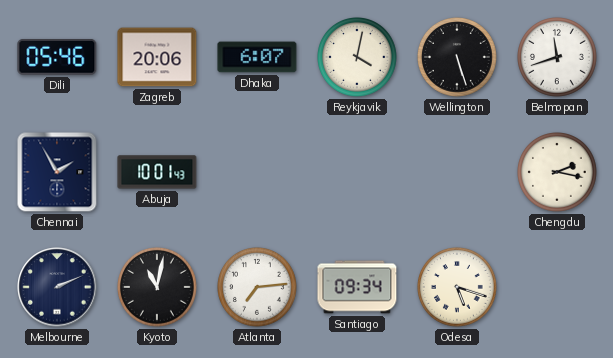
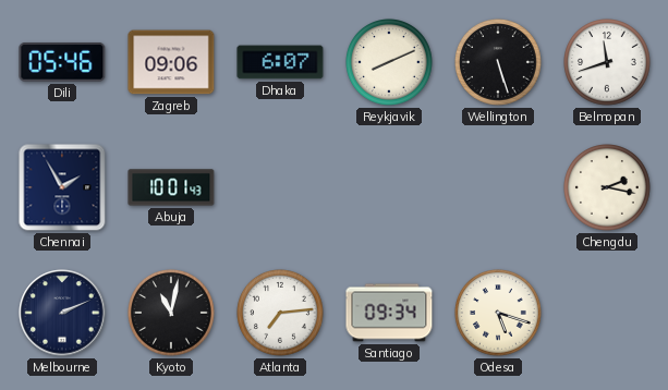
Zagreb: 20:06 -> 09:06 (171, 62)
Reykjavik: 4:02 -> 8:11 (390, 63)
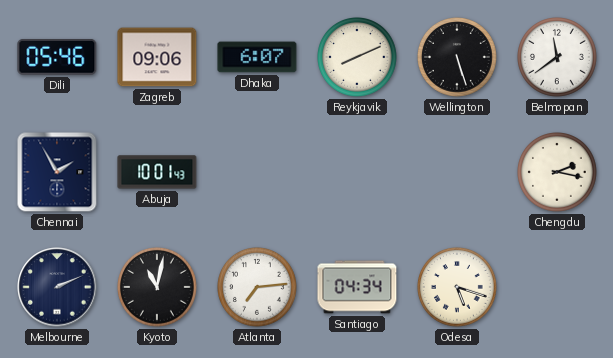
Belmopan: 11:42 -> 11:39 (558, 58)
Santiago: 09:34 -> 04:34 (357, 287)
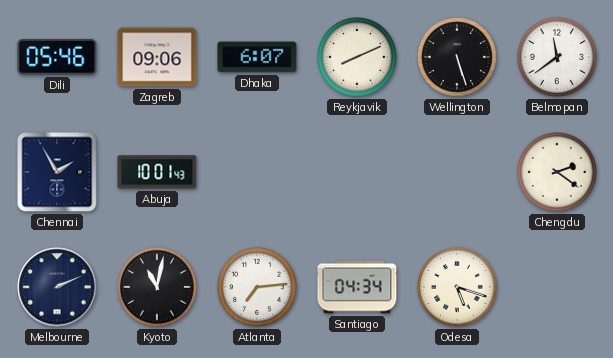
Chengdu: 2:17 -> 2:21 (558, 173)
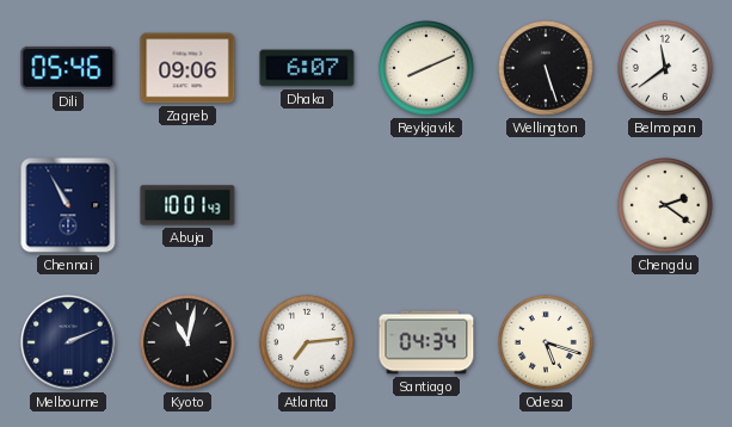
Chennai: 1:55 -> 10:55 (68, 205)
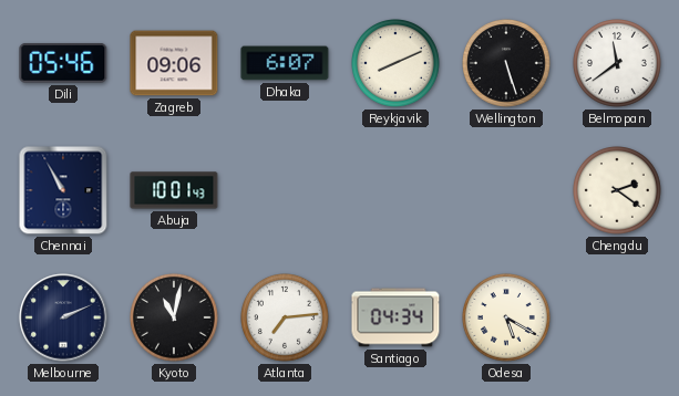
Odesa: 5:18 -> 5:20 (507, 319)
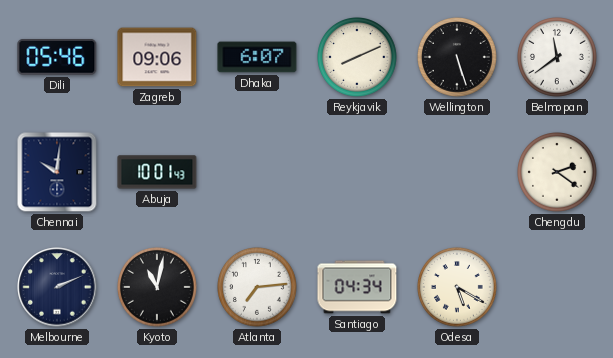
Chennai: 10:55 -> 10:01 (57, 172)
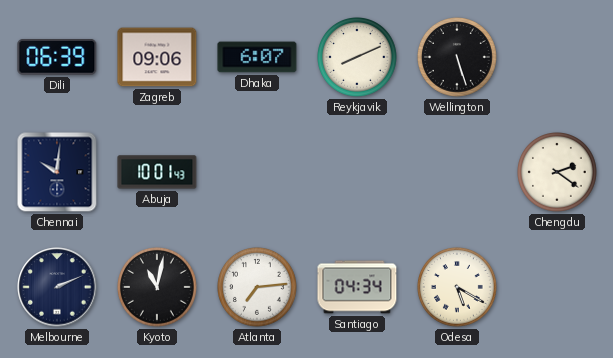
Dili: 05:46 -> 06:39 (57, 57)
Belmopan: 11:39 -> none (558, 58)
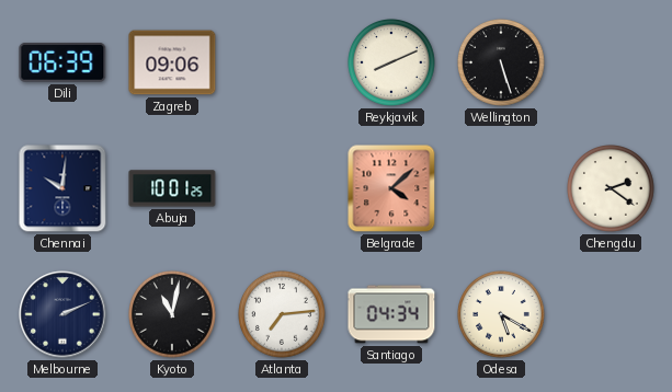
Dhaka: 6:07 -> none (257, 57)
Abuja: 10:01:43 -> 10:01:25 (172, 188)
Belgrade: none -> 4:08 (391, 188)
